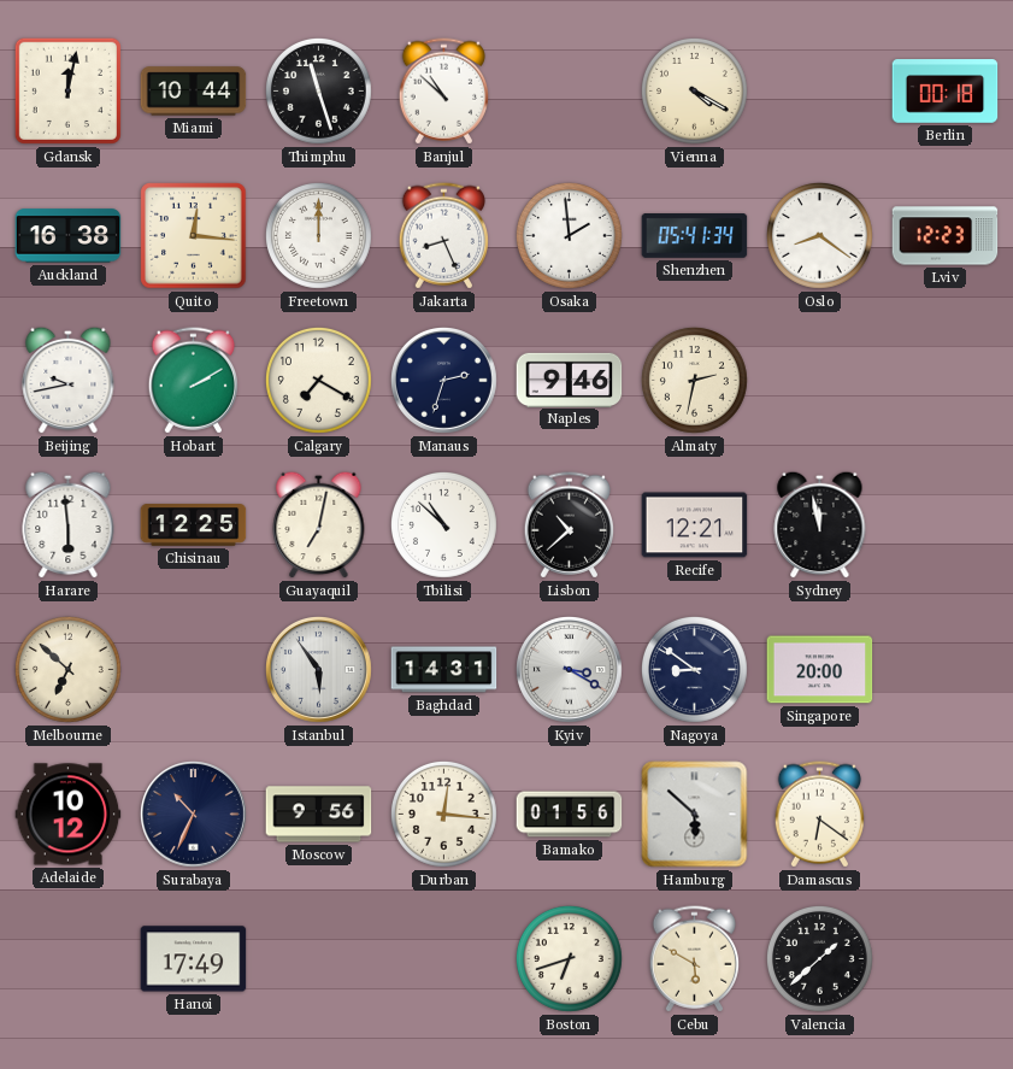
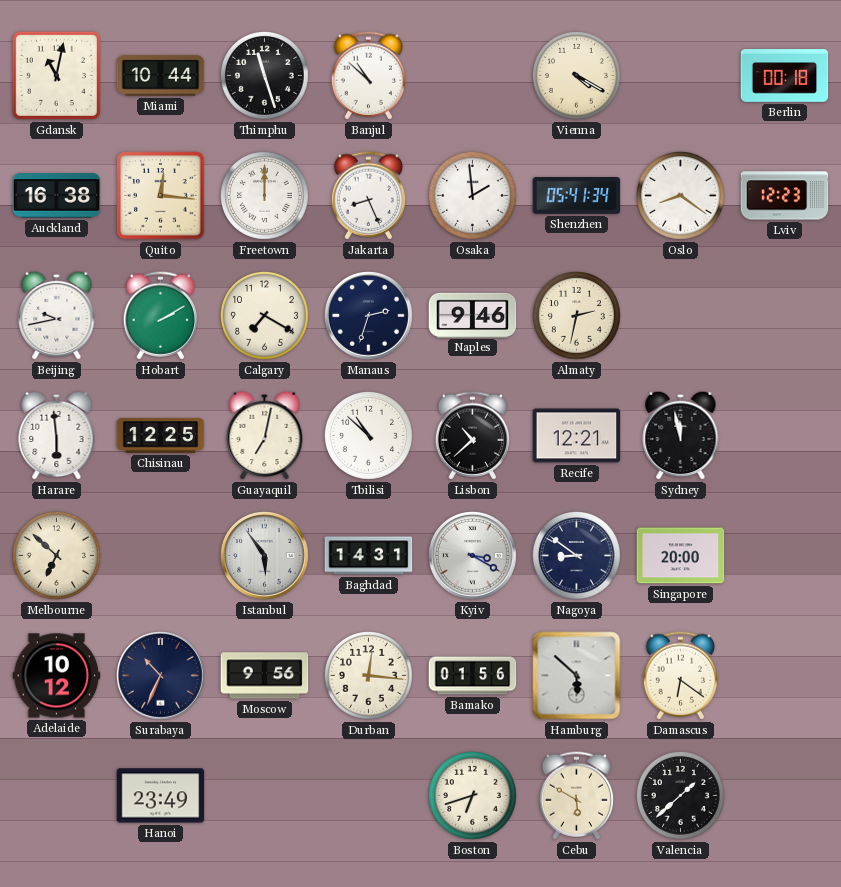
Gdansk: 12:02 -> 11:02 (56, 75)
Hanoi: 17:49 -> 23:49 (161, 796)
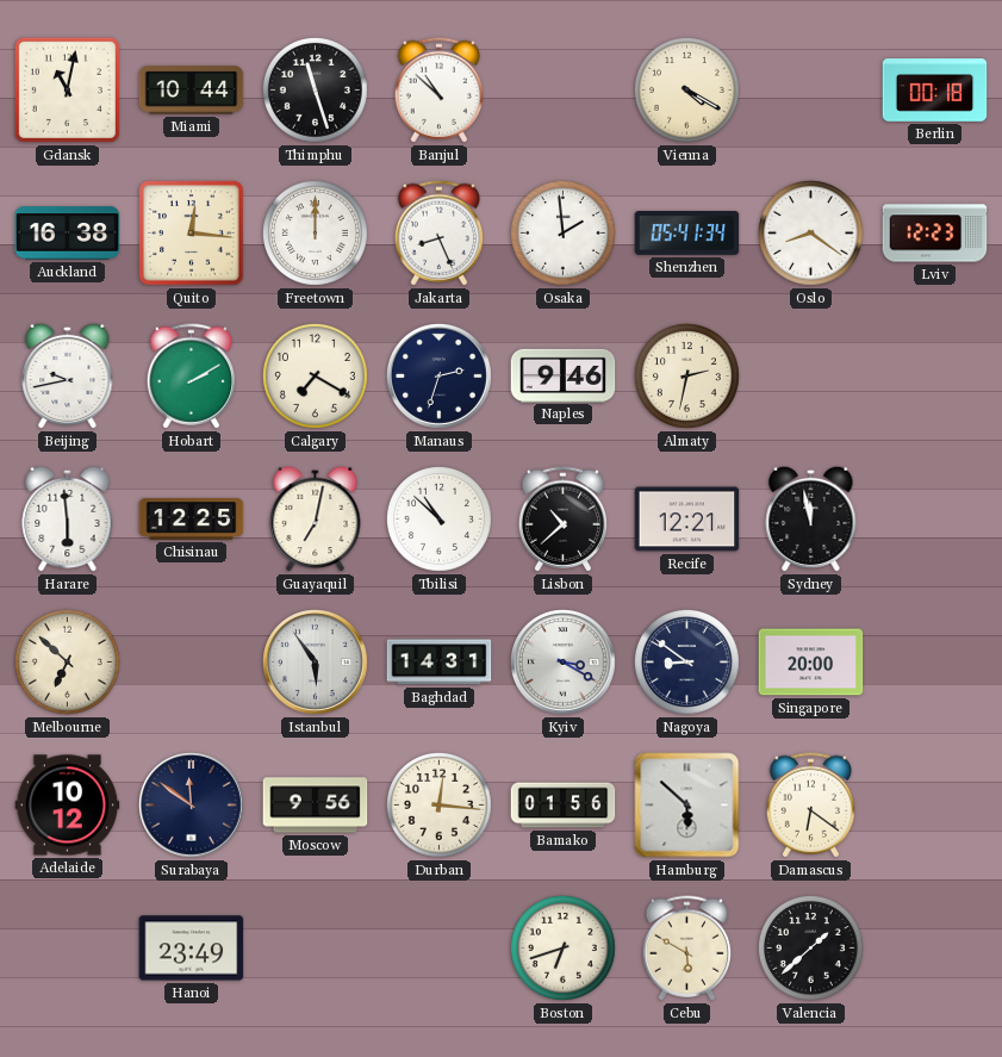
Surabaya: 10:34 -> 11:51 (192, 806)
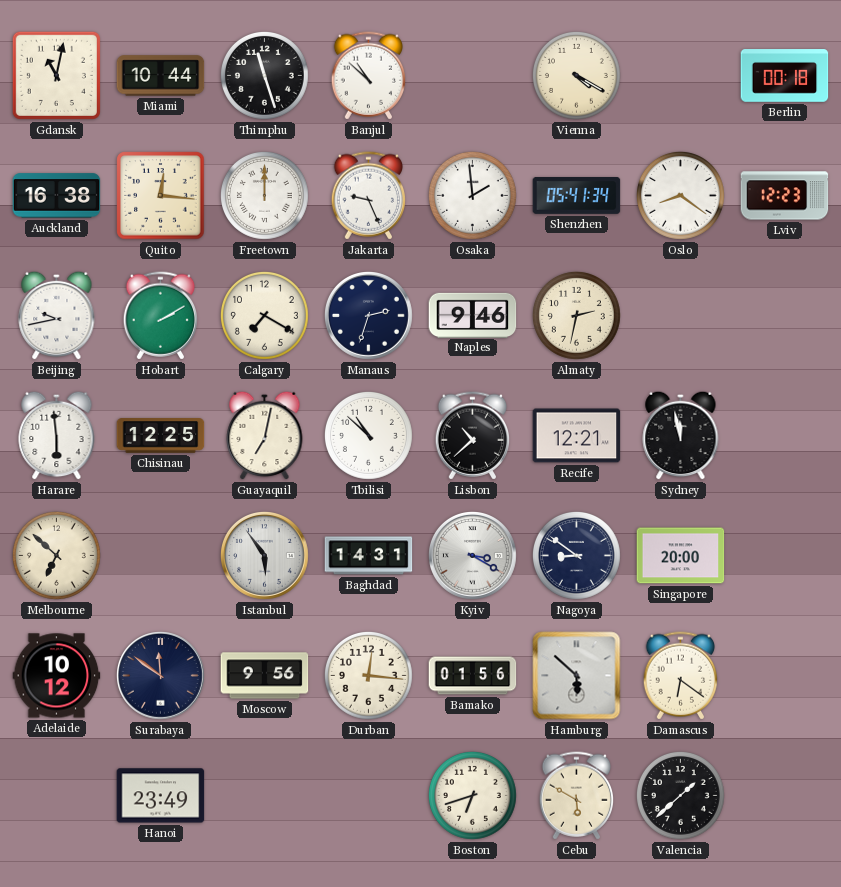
Jakarta: 8:26 -> 9:26 (368, 196)
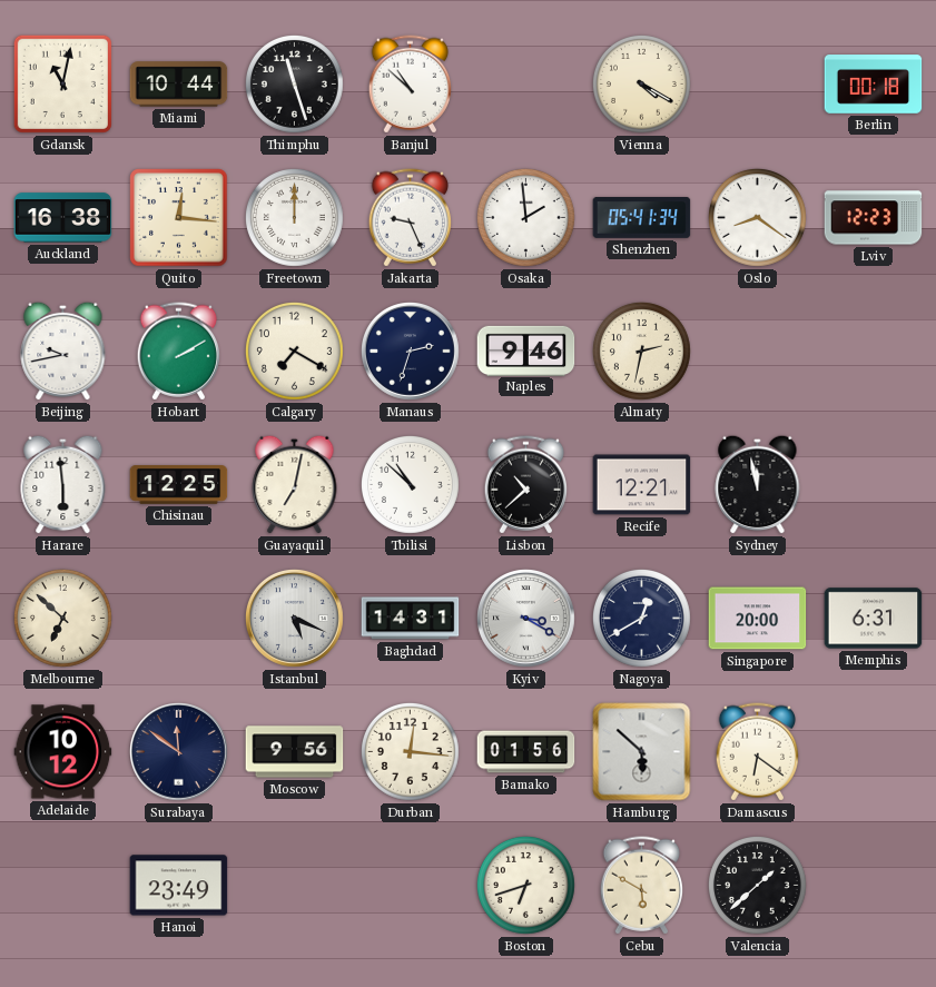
Istanbul: 5:54 -> 5:19 (295, 619)
Nagoya: 8:51 -> 12:40 (641, 618)
Memphis: none -> 6:31 (874, 619)
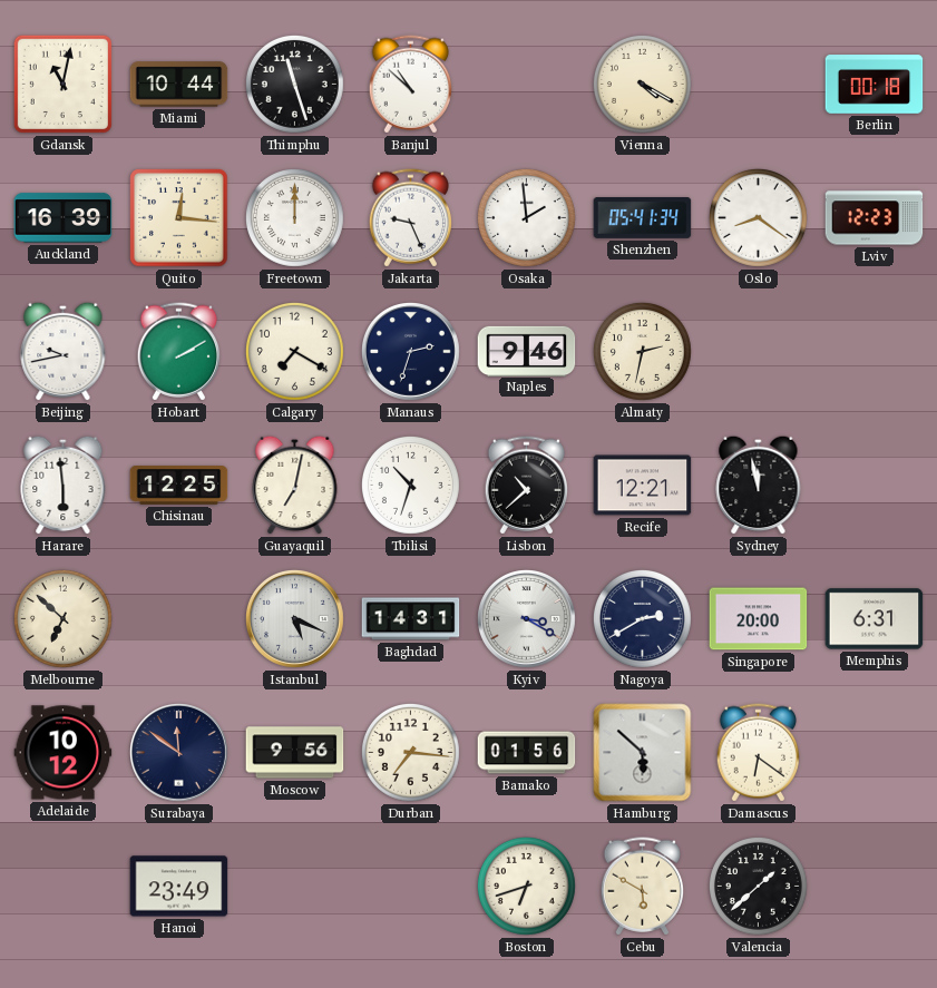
Auckland: 16:38 -> 16:39 (64, 218)
Tbilisi: 10:52 -> 10:33 (410, 485)
Nagoya: 12:40 -> 2:40 (642, 618)
Durban: 12:16 -> 7:16 (410, 752)
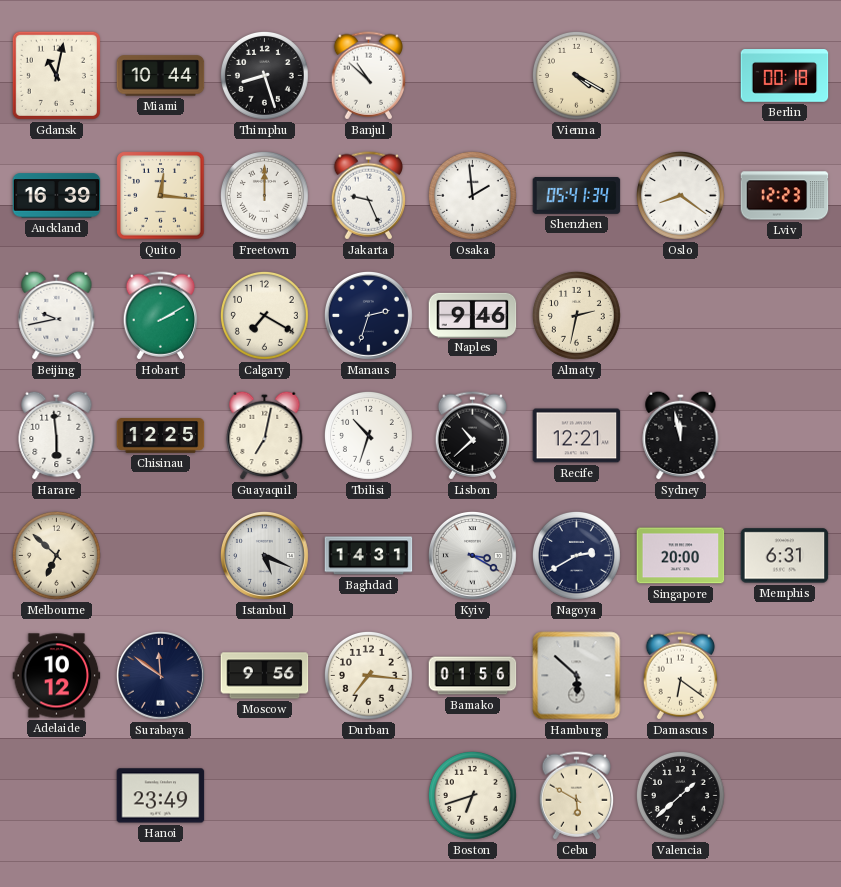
Thimphu: 11:27 -> 8:27 (264, 75)
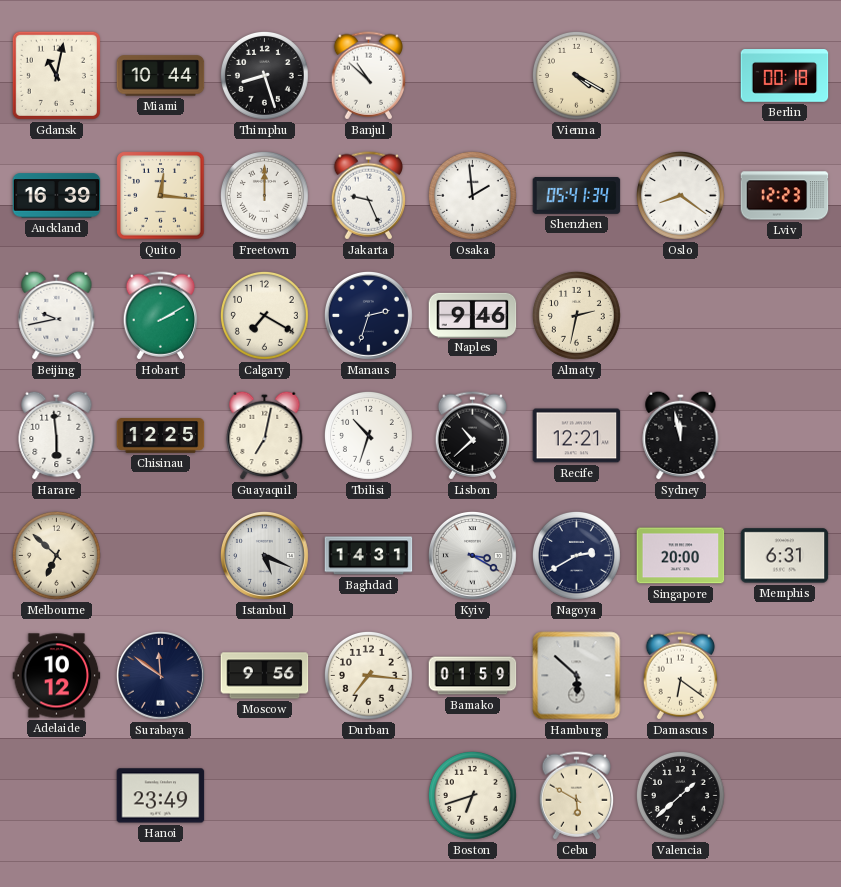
Bamako: 01:56 -> 01:59 (473, 676)
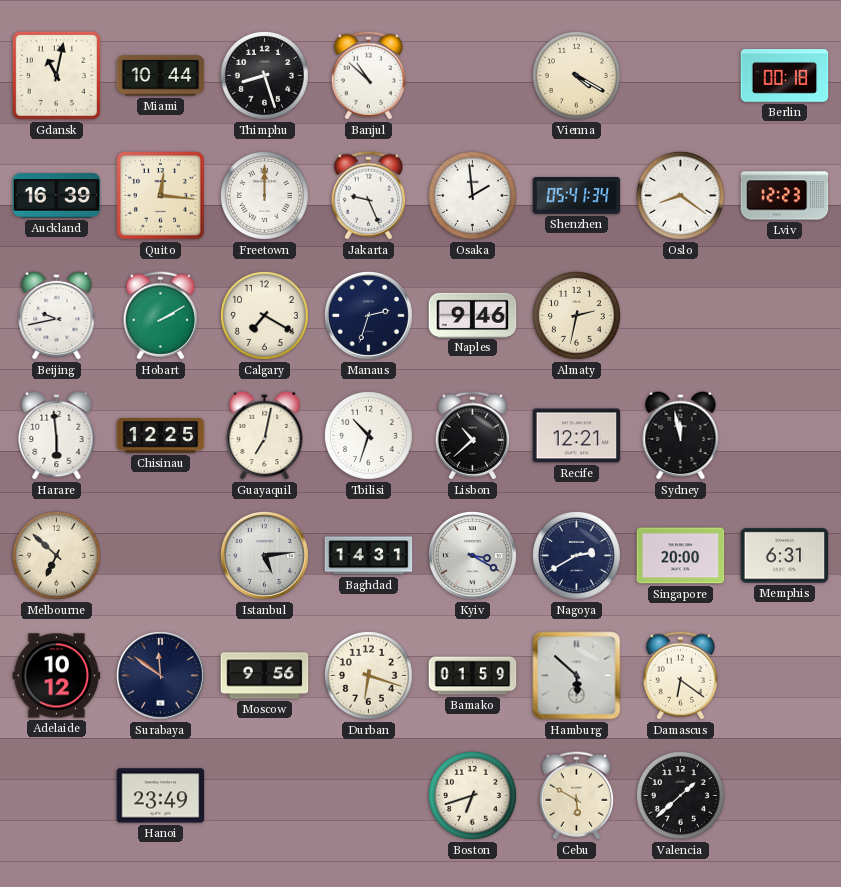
Istanbul: 5:19 -> 5:14 (265, 556)
Durban: 7:16 -> 6:18 (368, 675)
